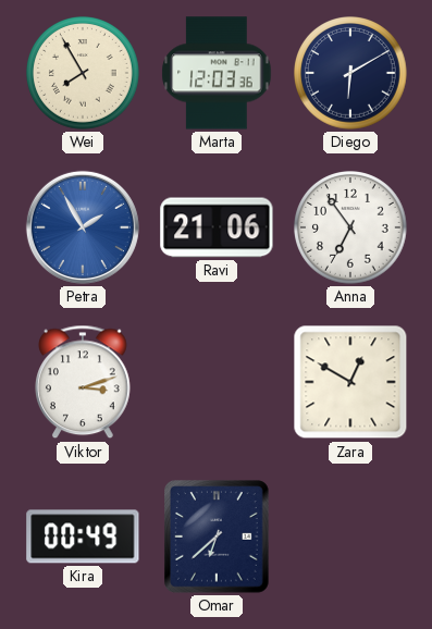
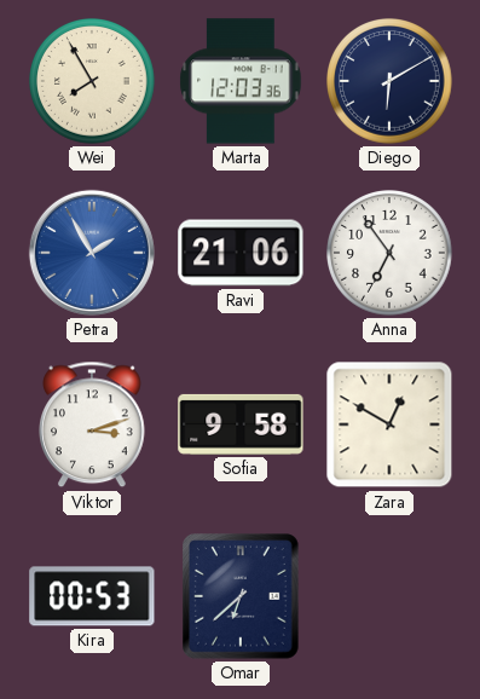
Sofia: none -> 9:58 (241, 424)
Kira: 00:49 -> 00:53 (92, 596)
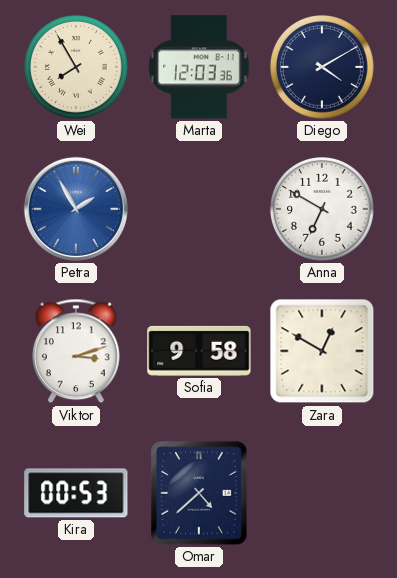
Diego: 6:10 -> 4:10 (323, 68)
Ravi: 21:06 -> none (241, 253)
Anna: 6:54 -> 6:50 (323, 210)
Omar: 6:38 -> 4:38 (200, 494)
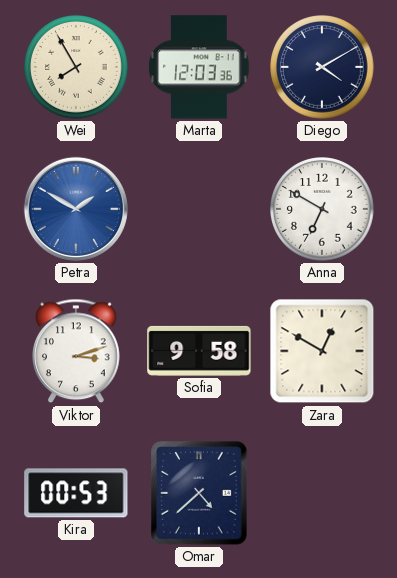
Petra: 1:55 -> 1:50 (76, 209)
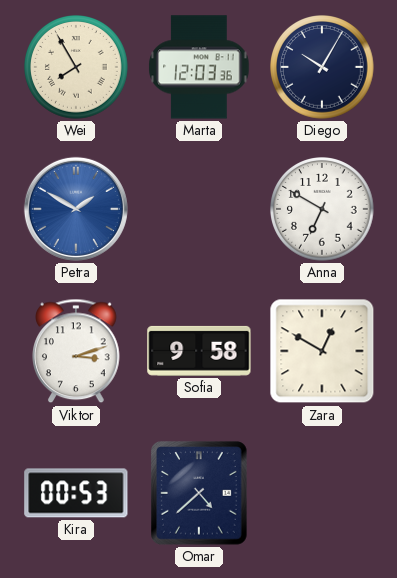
Diego: 4:10 -> 10:05 (323, 68)
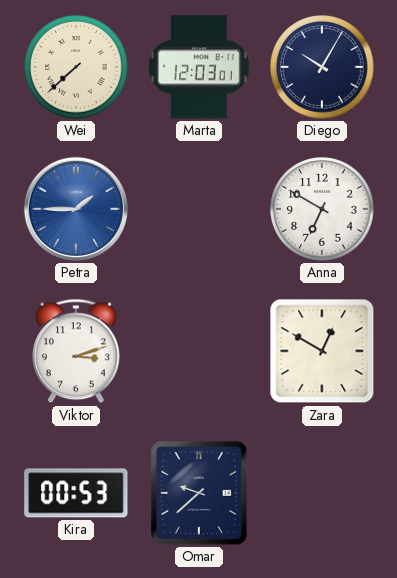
Wei: 7:55 -> 7:38 (77, 68)
Marta: 12:03:36 -> 12:03:01 (199, 67)
Petra: 1:50 -> 1:45 (76, 209)
Sofia: 9:58 -> none (199, 351)
Omar: 4:38 -> 9:38 (200, 494)
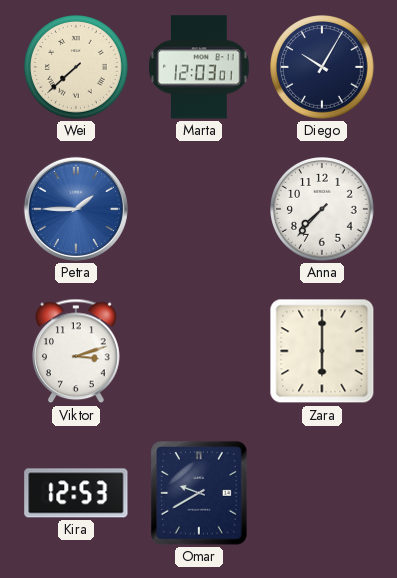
Anna: 6:50 -> 7:37 (323, 210)
Zara: 12:50 -> 6:00 (322, 351)
Kira: 00:53 -> 12:53 (76, 493)
Omar: 9:38 -> 9:40 (200, 494)
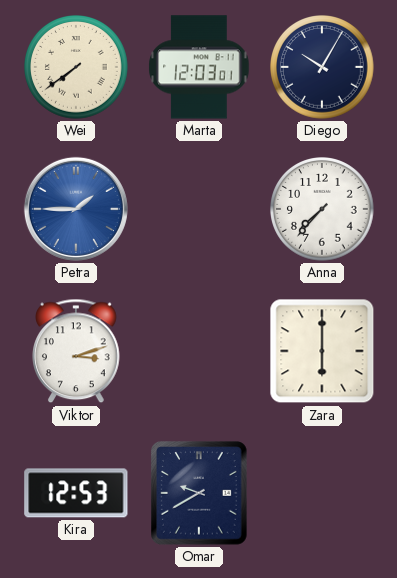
Wei: 7:38 -> 7:39 (77, 68)
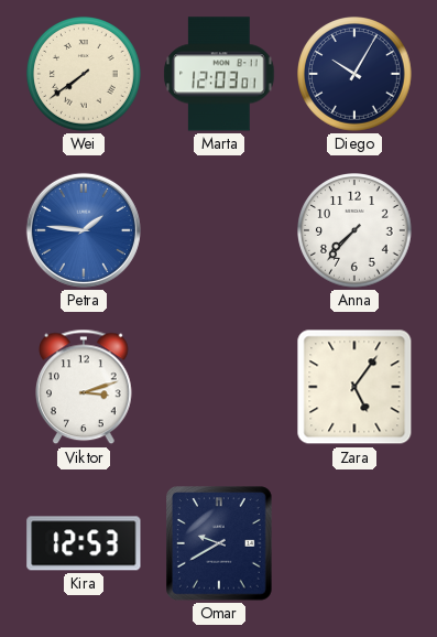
Petra: 1:45 -> 1:46 (84, 230)
Zara: 6:00 -> 5:06 (354, 387)
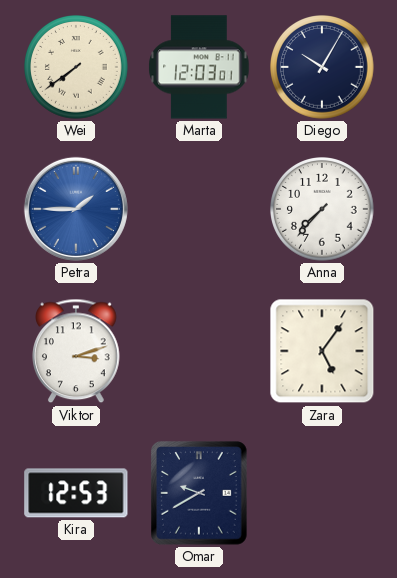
Petra: 1:46 -> 1:45 (76, 209)
